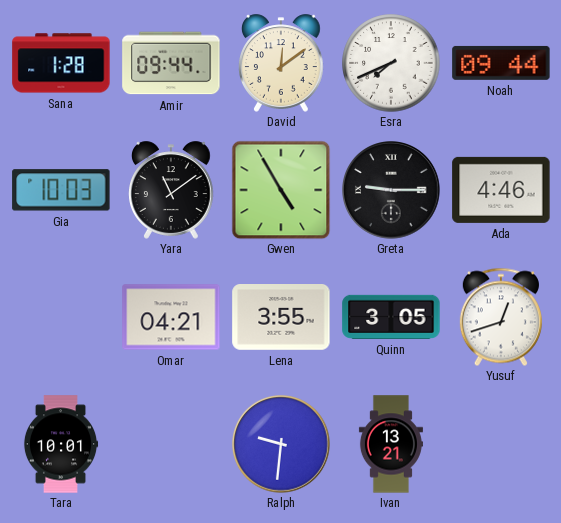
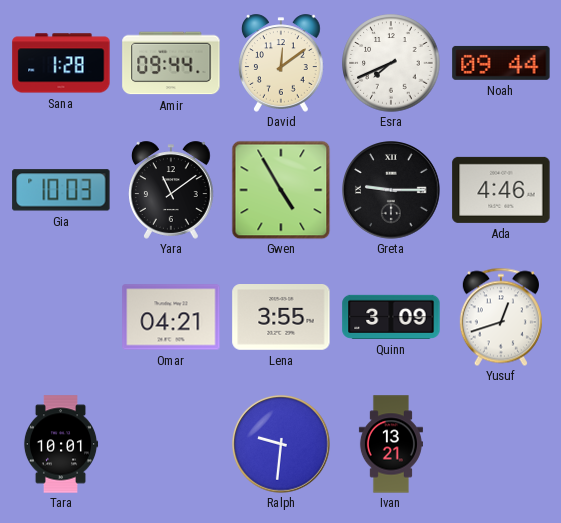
Quinn: 3:05 -> 3:09 (391, 317)
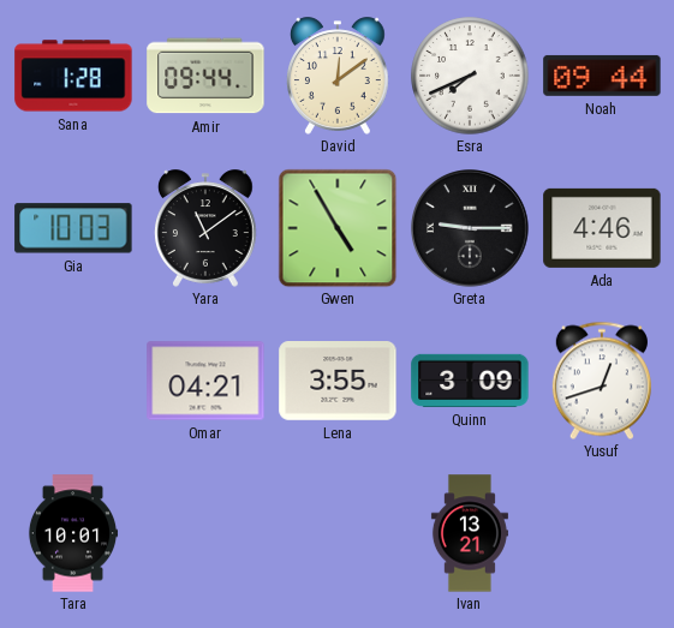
Ralph: 9:31 -> none (282, 445)
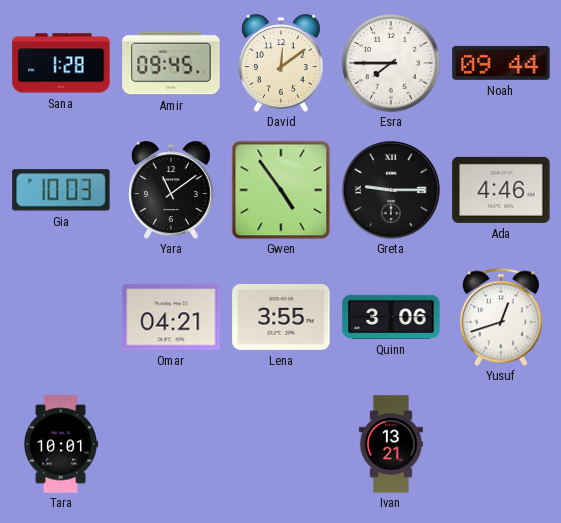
Amir: 09:44 -> 09:45 (171, 63)
Esra: 7:41 -> 7:45 (391, 63)
Gwen: 4:55 -> 4:54 (281, 190)
Quinn: 3:09 -> 3:06 (391, 317)
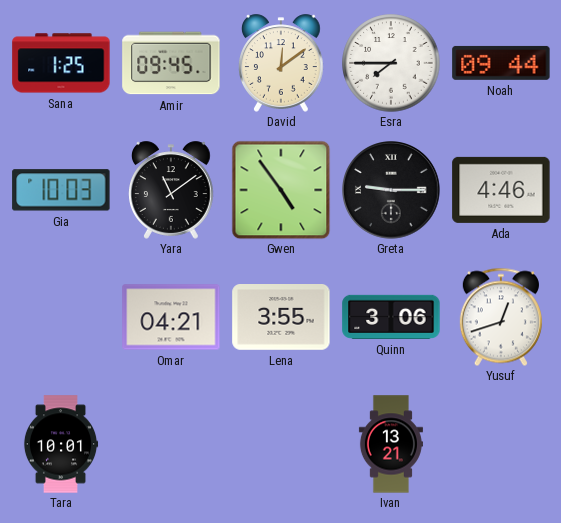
Sana: 1:28 -> 1:25 (61, 63)
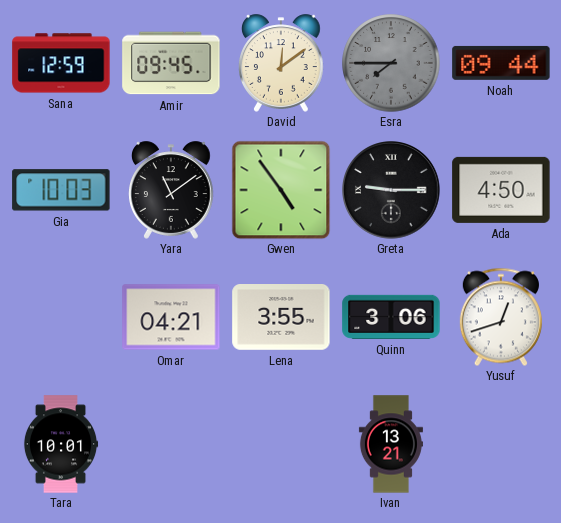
Sana: 1:25 -> 12:59 (61, 63)
Esra dial: white -> grey (391, 63)
Ada: 4:46 -> 4:50 (501, 190)
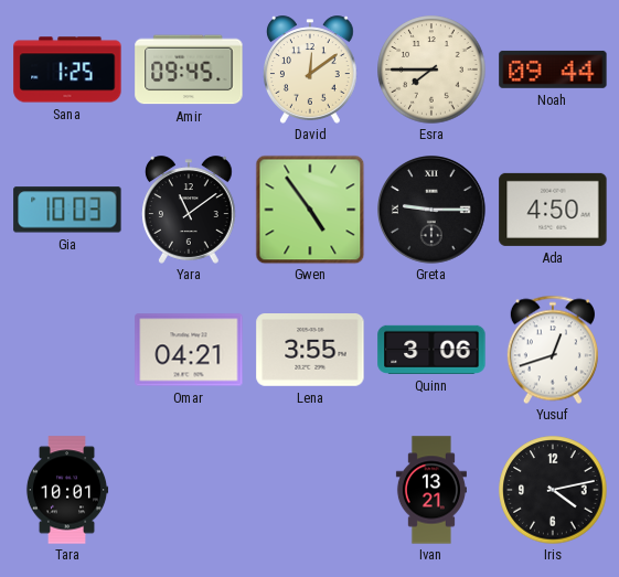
Sana: 12:59 -> 1:25 (67, 70)
Esra dial: grey -> cream (431, 70)
Iris: none -> 4:13 (553, 490)
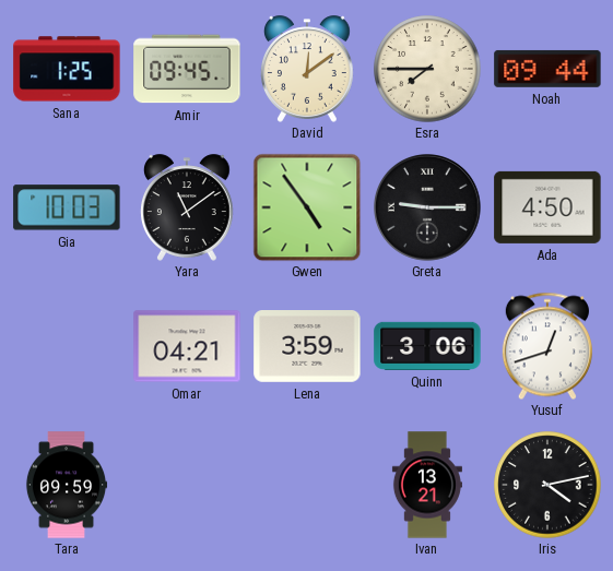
Lena: 3:55 -> 3:59 (307, 347)
Tara: 10:01 -> 09:59 (67, 485)
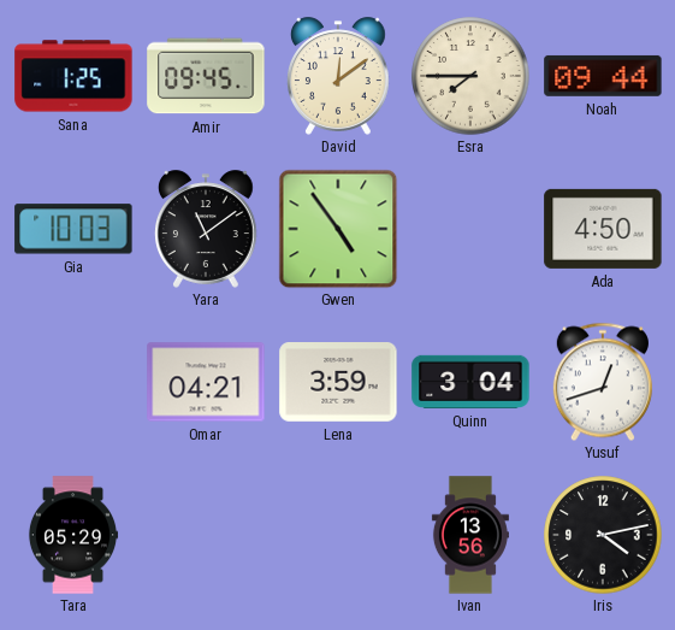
Greta: 9:15 -> none (428, 209)
Quinn: 3:06 -> 3:04 (470, 382)
Tara: 09:59 -> 05:29 (73, 535)
Ivan: 13:21 -> 13:56 (470, 535)
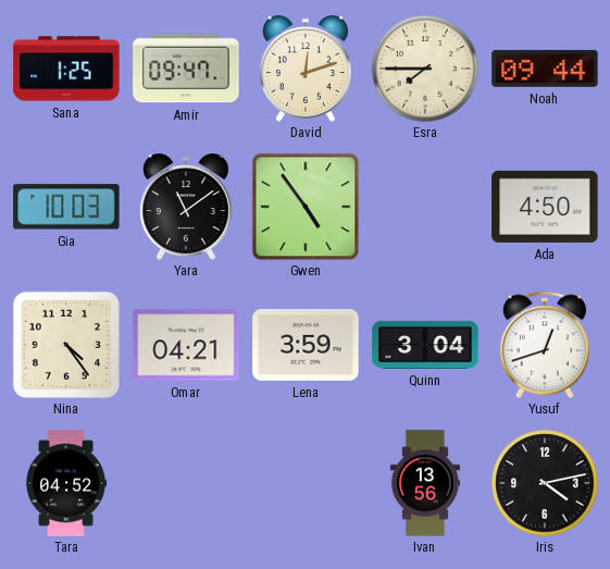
Amir: 09:45 -> 09:47 (186, 69)
David: 12:09 -> 12:12 (307, 69)
Nina: none -> 4:24 (66, 345)
Tara: 05:29 -> 04:52 (66, 483)
